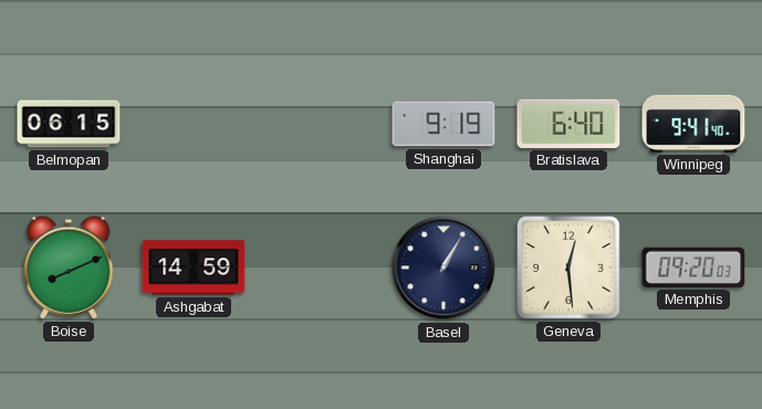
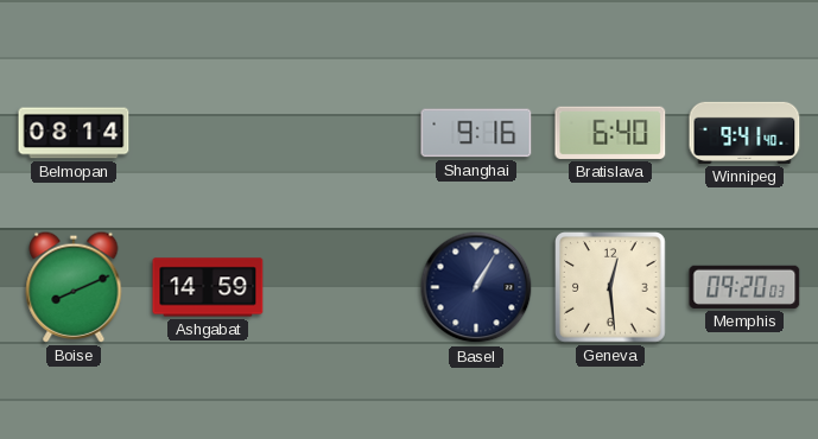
Belmopan: 06:15 -> 08:14 (74, 133)
Shanghai: 9:19 -> 9:16 (476, 133)
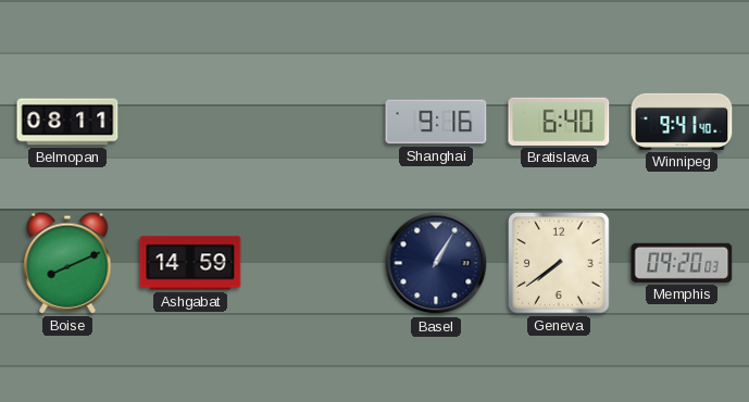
Belmopan: 08:14 -> 08:11 (67, 122)
Geneva: 12:29 -> 7:39 (560, 264)
